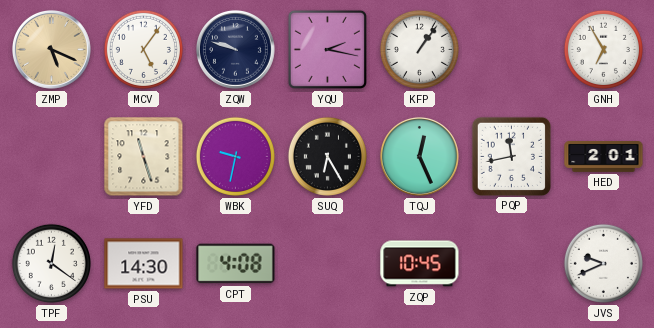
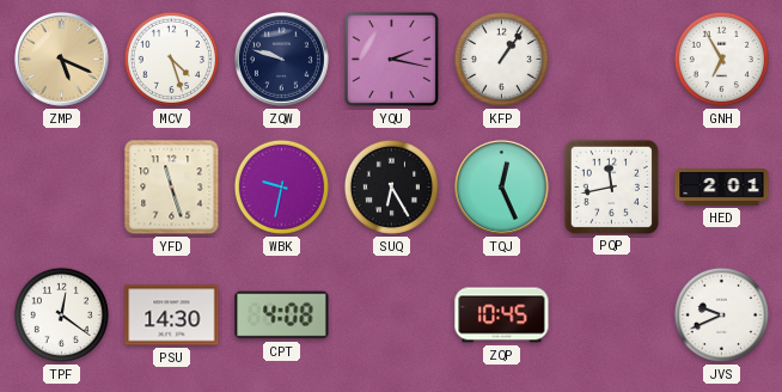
MCV: 5:06 -> 4:27 (171, 59)
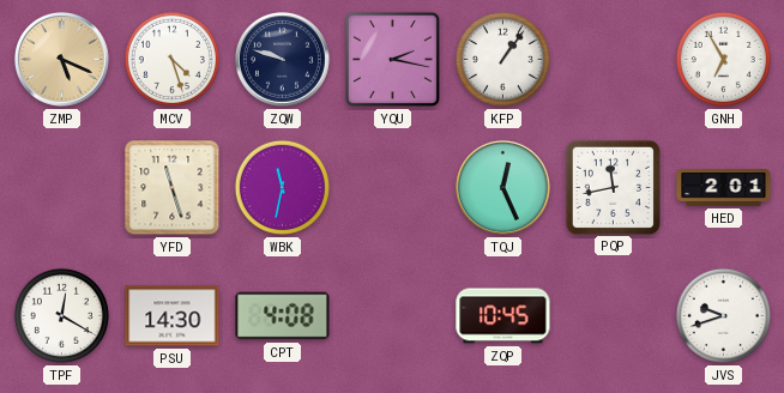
WBK: 9:32 -> 11:32 (282, 187)
SUQ: 6:25 -> none (391, 186)
TPF: 12:21 -> 12:20 (61, 315)
JVS: 9:41 -> 9:42 (723, 315)
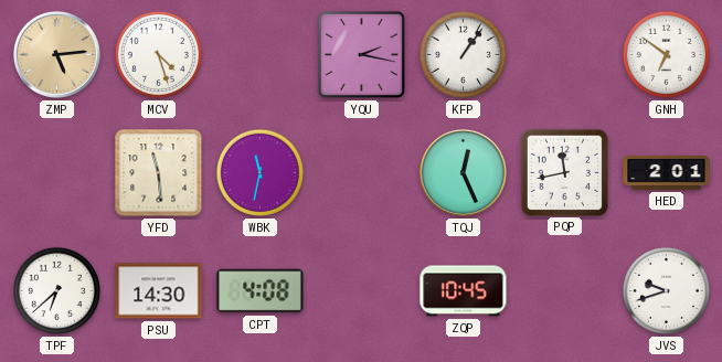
ZMP: 5:19 -> 5:14 (57, 55)
ZQW: 9:48 -> none (283, 60)
GNH: 6:55 -> 6:51 (666, 54)
YFD: 11:27 -> 11:29 (159, 173)
TPF: 12:20 -> 6:38 (56, 290)
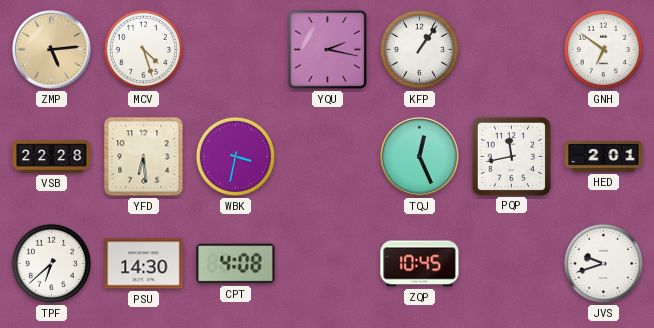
VSB: none -> 22:28 (52, 157)
YFD: 11:29 -> 6:29 (144, 157)
WBK: 11:32 -> 3:32 (235, 156)
